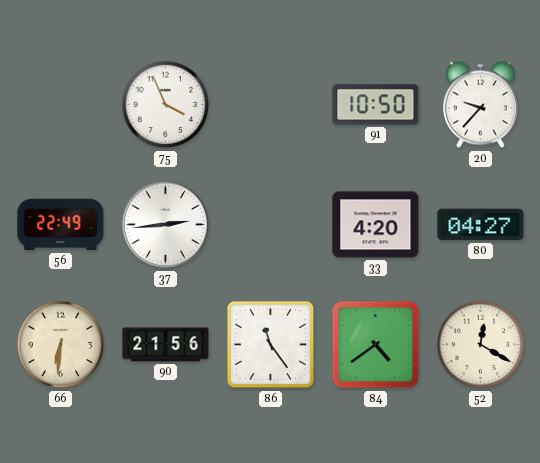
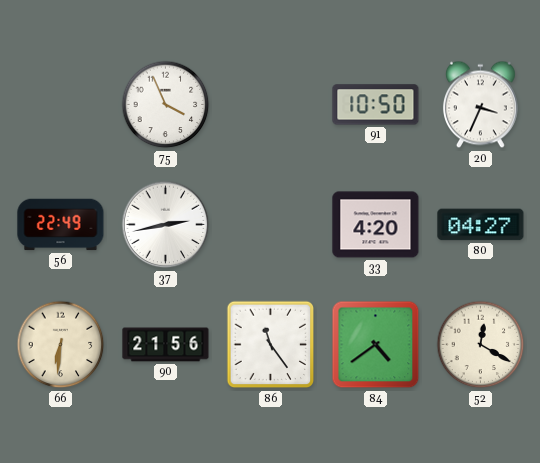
20: 9:37 -> 3:34 (480, 105)
37: 2:44 -> 2:43 (166, 225)
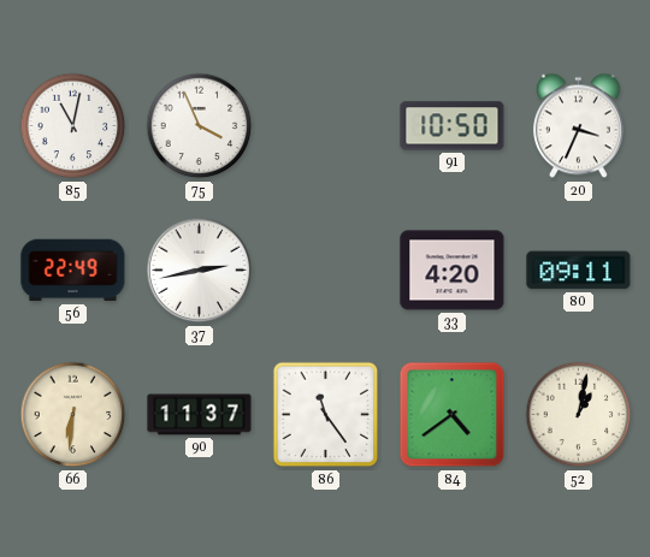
85: none -> 11:02 (73, 126)
80: 04:27 -> 09:11 (579, 271)
90: 21:56 -> 11:37 (200, 415)
52: 12:20 -> 1:02 (579, 415)
